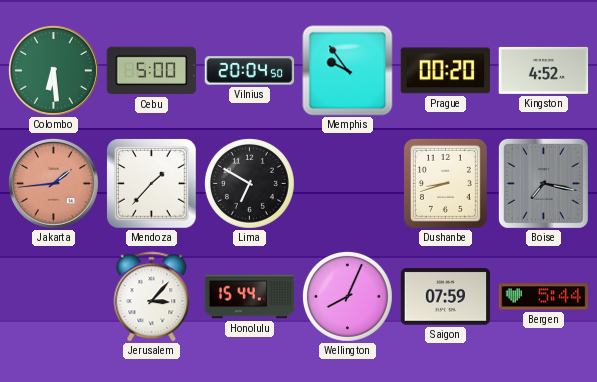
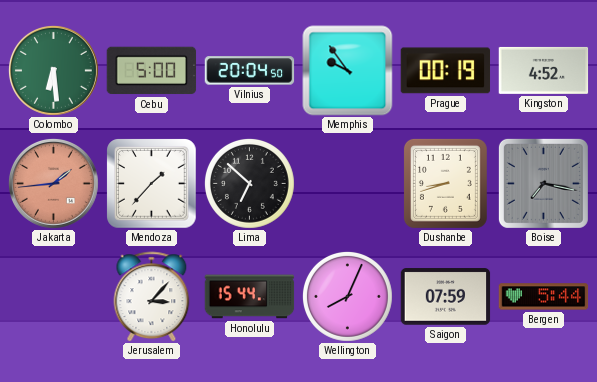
Prague: 00:20 -> 00:19 (446, 71)
Lima: 6:50 -> 6:52 (249, 183)
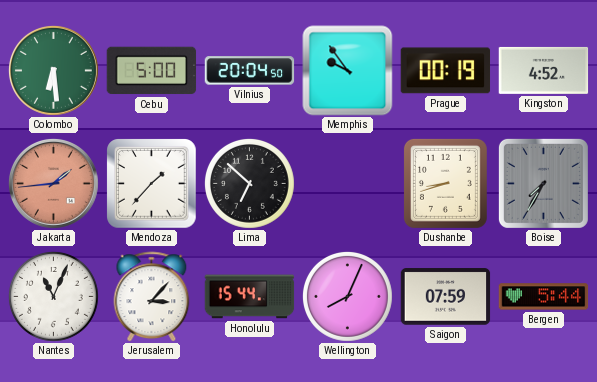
Boise: 7:17 -> 7:35 (543, 183)
Nantes: none -> 11:04 (53, 296)
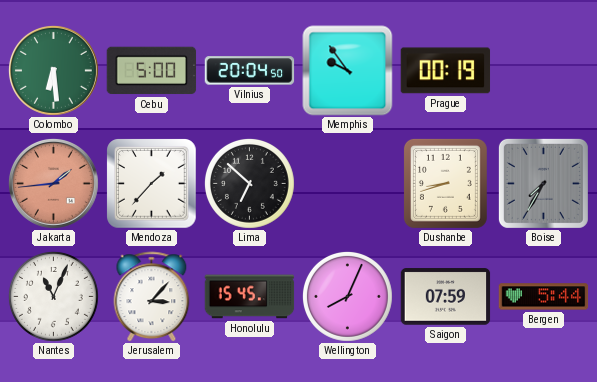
Kingston: 4:52 -> none (544, 70)
Honolulu: 15:44 -> 15:45 (250, 297)
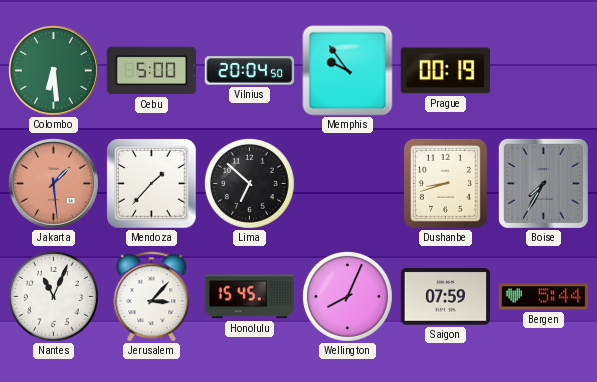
Jakarta: 1:44 -> 1:29 (53, 183)
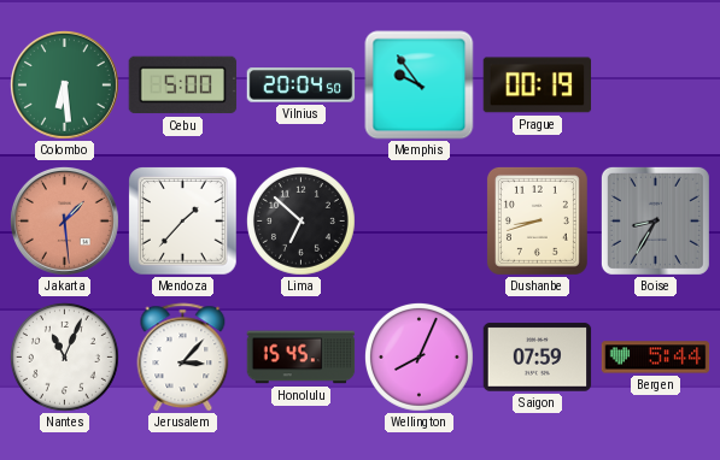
Boise: 7:35 -> 8:35 (655, 220)
